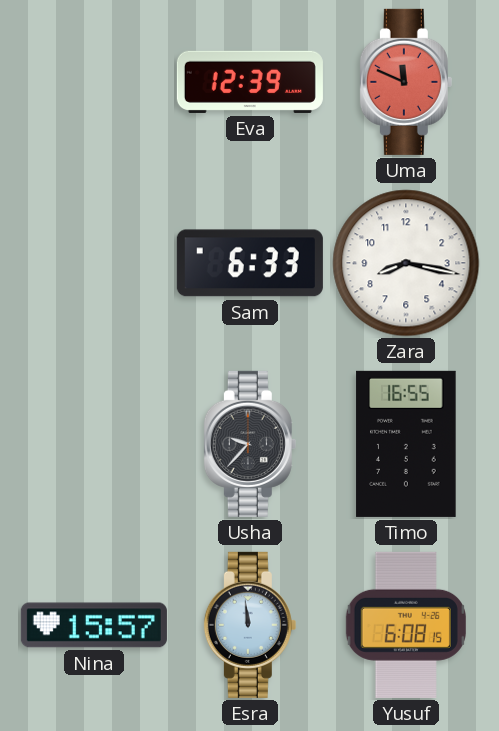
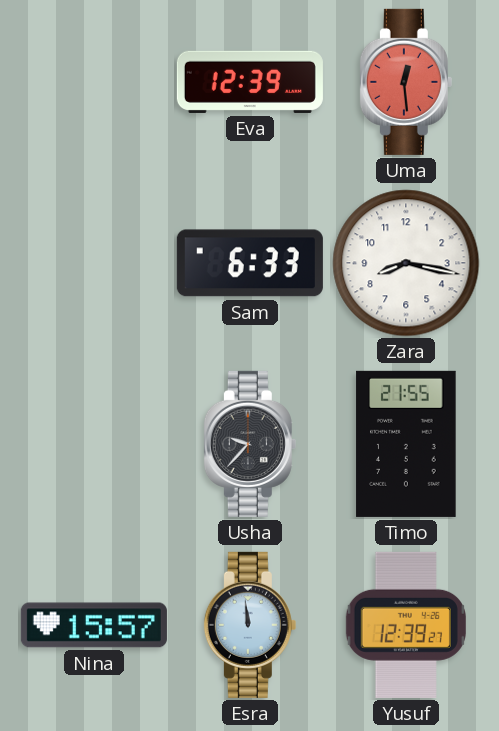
Uma: 11:49 -> 12:29 (406, 82)
Timo: 16:55 -> 21:55 (406, 444)
Yusuf: 6:08 -> 12:39 (406, 625)
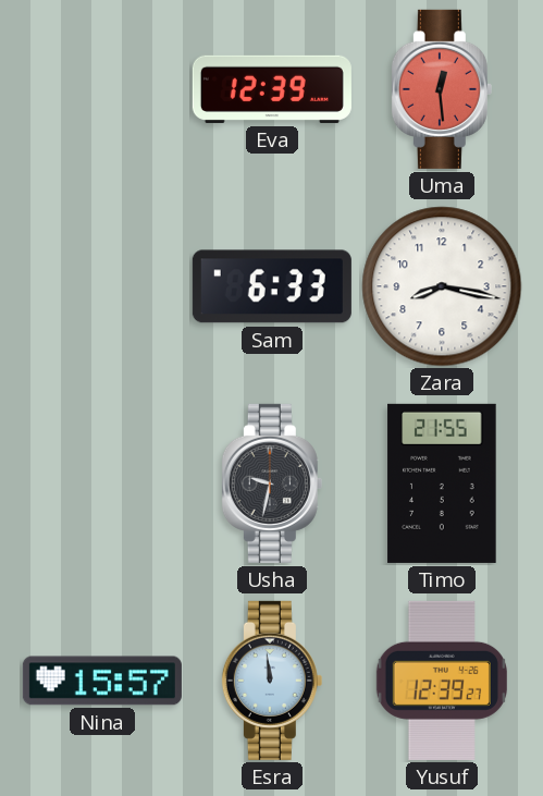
Usha: 9:37 -> 9:32 (272, 483)
